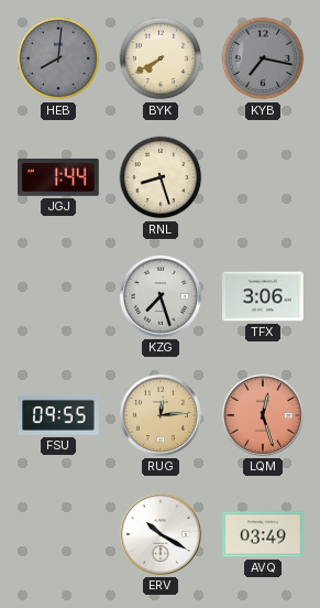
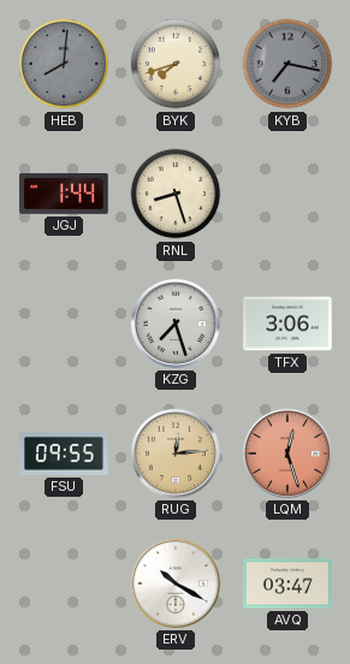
BYK: 7:40 -> 7:42 (176, 64)
AVQ: 03:49 -> 03:47 (287, 583)
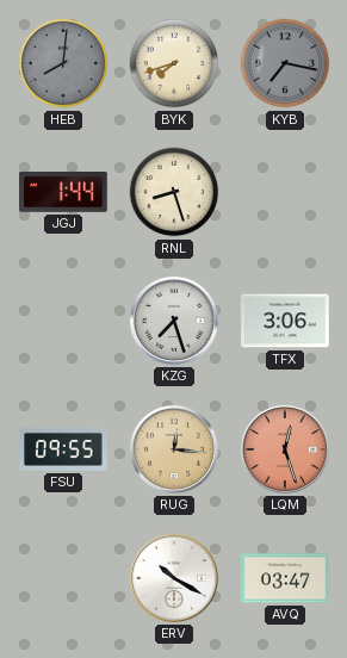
RUG: 12:14 -> 12:16 (174, 449)
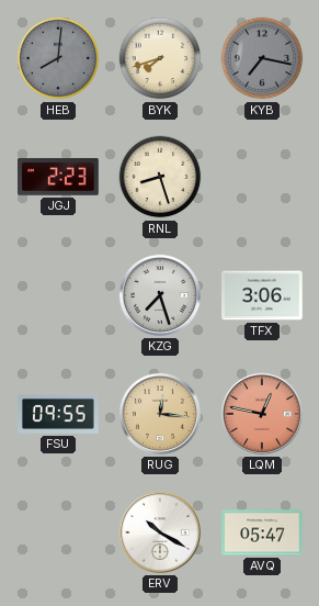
JGJ: 1:44 -> 2:23 (59, 177)
LQM: 12:27 -> 12:47 (262, 414)
AVQ: 03:47 -> 05:47 (262, 532)
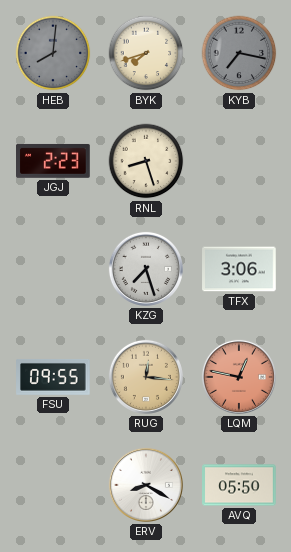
ERV: 10:20 -> 8:20 (146, 485)
AVQ: 05:47 -> 05:50 (239, 485)
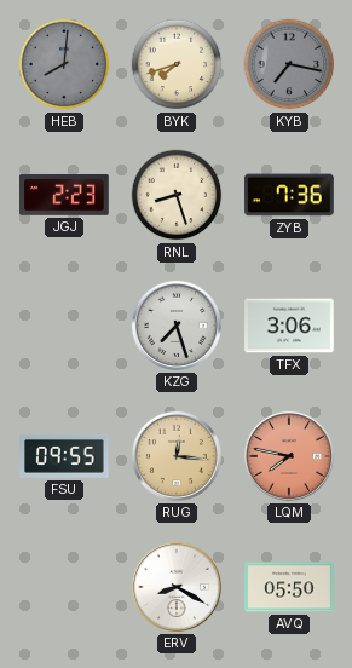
ZYB: none -> 7:36 (289, 195)
LQM: 12:47 -> 7:47 (289, 456)
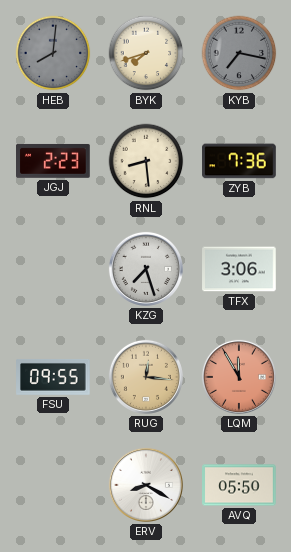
RNL: 8:27 -> 8:29 (146, 161)
LQM: 7:47 -> 11:55 (239, 377)
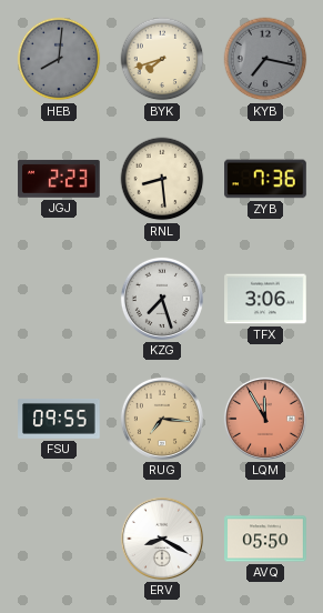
RUG: 12:16 -> 7:16 (162, 419)
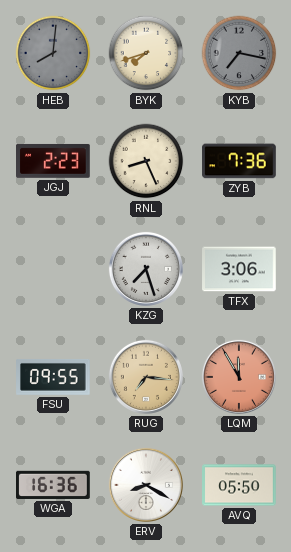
RNL: 8:29 -> 8:26 (146, 161)
WGA: none -> 16:36 (54, 485)
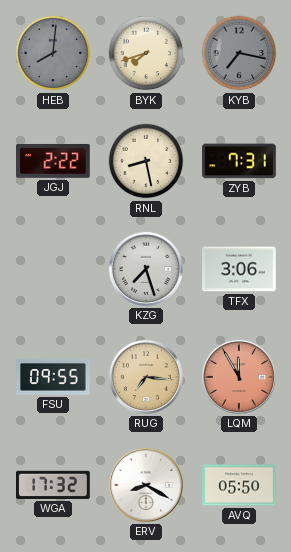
JGJ: 2:23 -> 2:22 (54, 161)
RNL: 8:26 -> 8:28 (146, 161)
ZYB: 7:36 -> 7:31 (239, 161)
WGA: 16:36 -> 17:32 (54, 485)
